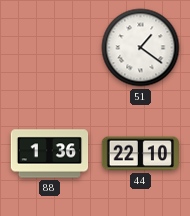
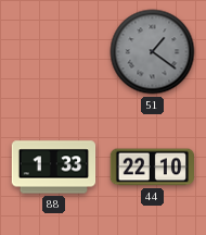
51 dial: white -> grey (153, 52)
88: 1:36 -> 1:33 (54, 168)
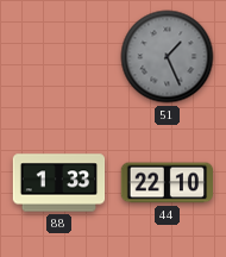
51: 1:21 -> 1:26 (168, 57)
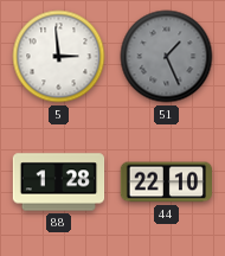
5: none -> 2:59 (59, 57)
88: 1:33 -> 1:28 (59, 183)
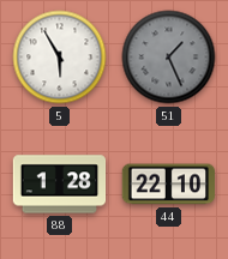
5: 2:59 -> 5:55 (60, 58)
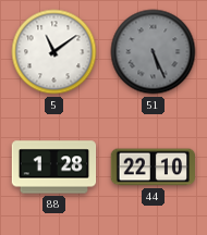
5: 5:55 -> 11:09 (54, 52)
51: 1:26 -> 5:26 (154, 52)
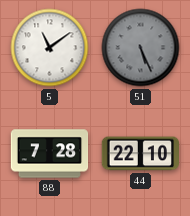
88: 1:28 -> 7:28 (50, 154)
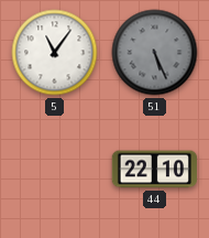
5: 11:09 -> 11:06 (55, 53)
88: 7:28 -> none (50, 154)
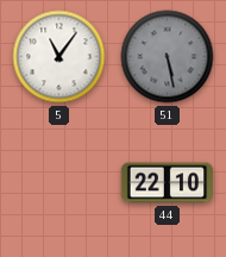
51: 5:26 -> 5:28 (168, 57)
